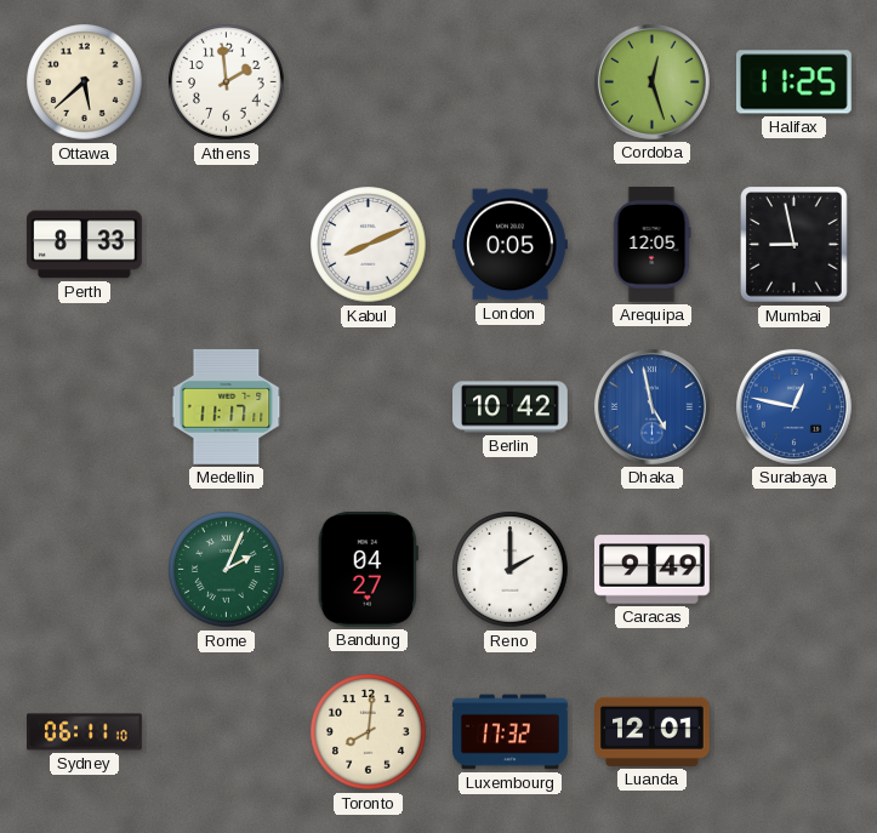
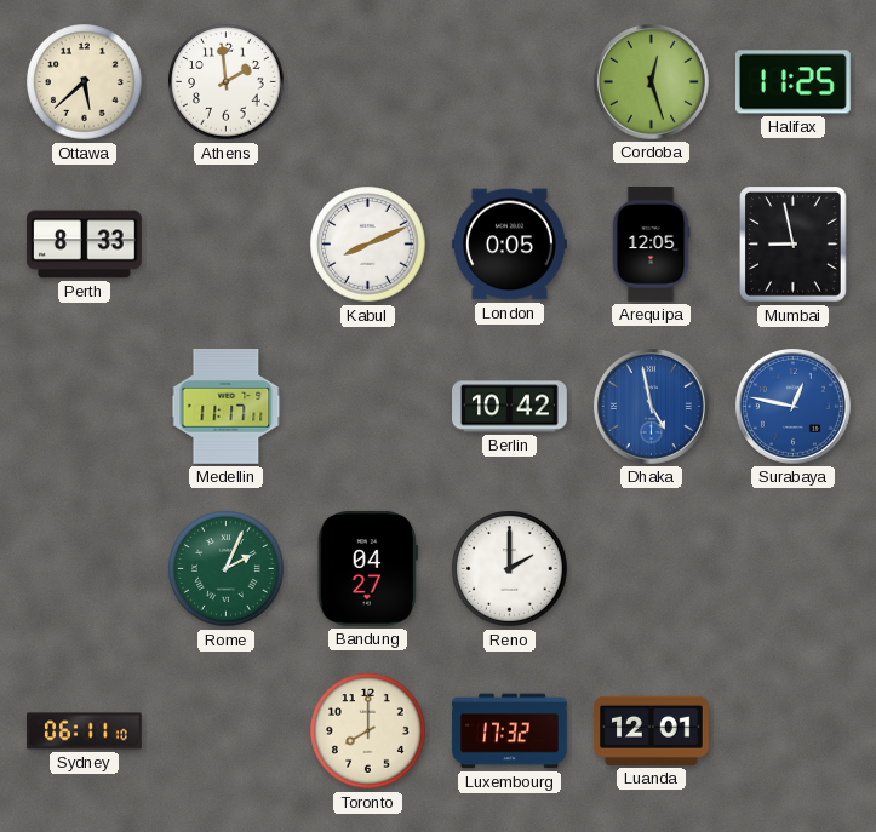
Caracas: 9:49 -> none (653, 570)
Toronto: 8:01 -> 8:00 (368, 731)
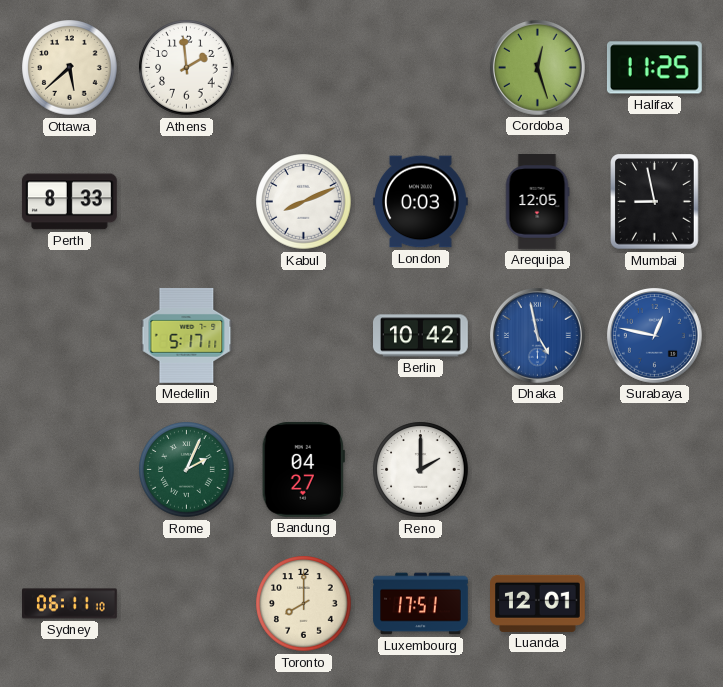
London: 0:05 -> 0:03 (421, 202)
Medellin: 11:17 -> 5:17 (187, 336)
Luxembourg: 17:32 -> 17:51 (421, 604)
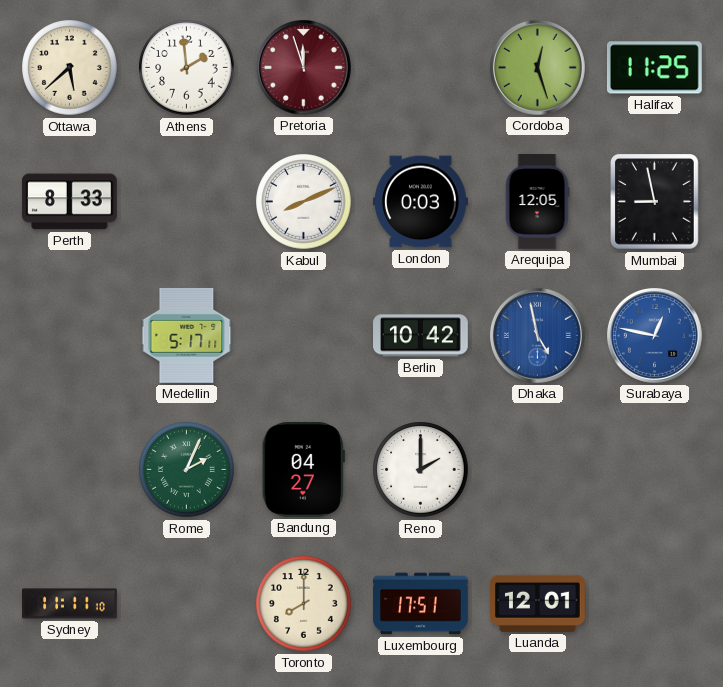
Pretoria: none -> 11:57 (303, 67)
Sydney: 06:11 -> 11:11 (70, 604)
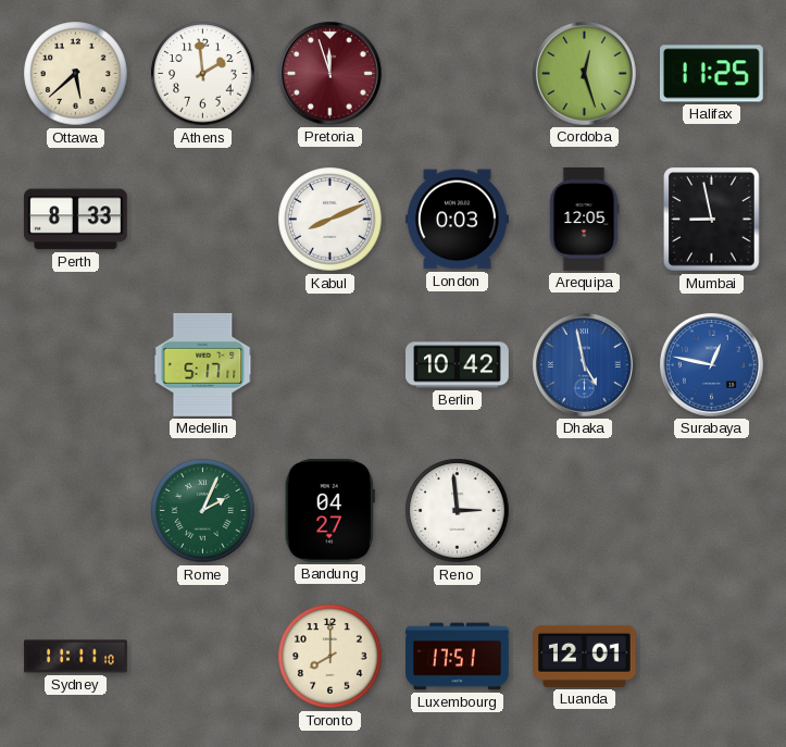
Reno: 2:00 -> 2:59 (458, 511)
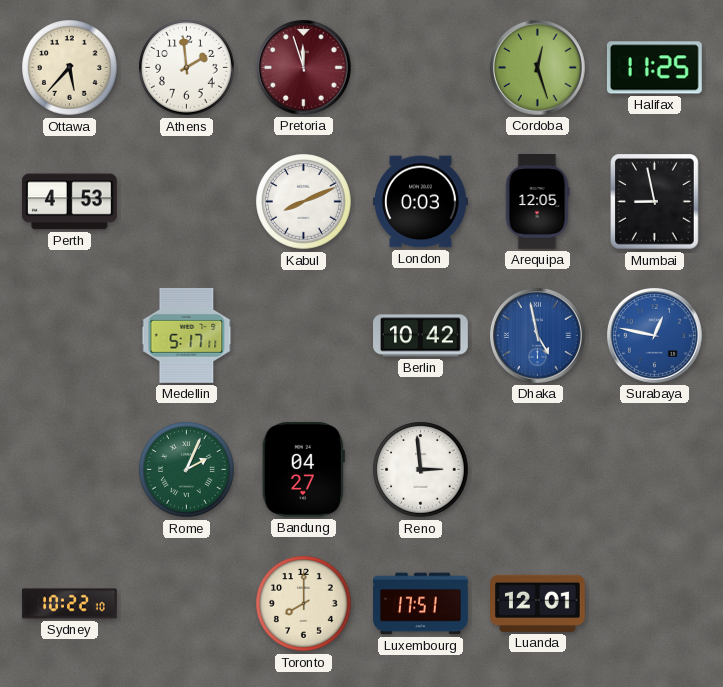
Ottawa: 5:38 -> 5:37 (70, 68)
Perth: 8:33 -> 4:53 (69, 202)
Sydney: 11:11 -> 10:22 (70, 604)
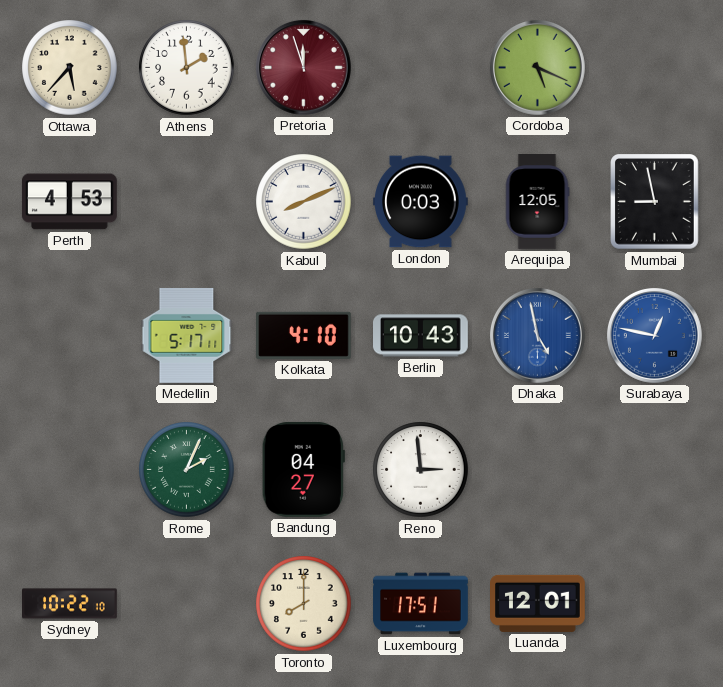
Cordoba: 12:27 -> 5:19 (537, 67)
Halifax: 11:25 -> none (654, 68)
Kolkata: none -> 4:10 (304, 335)
Berlin: 10:42 -> 10:43 (421, 336)
